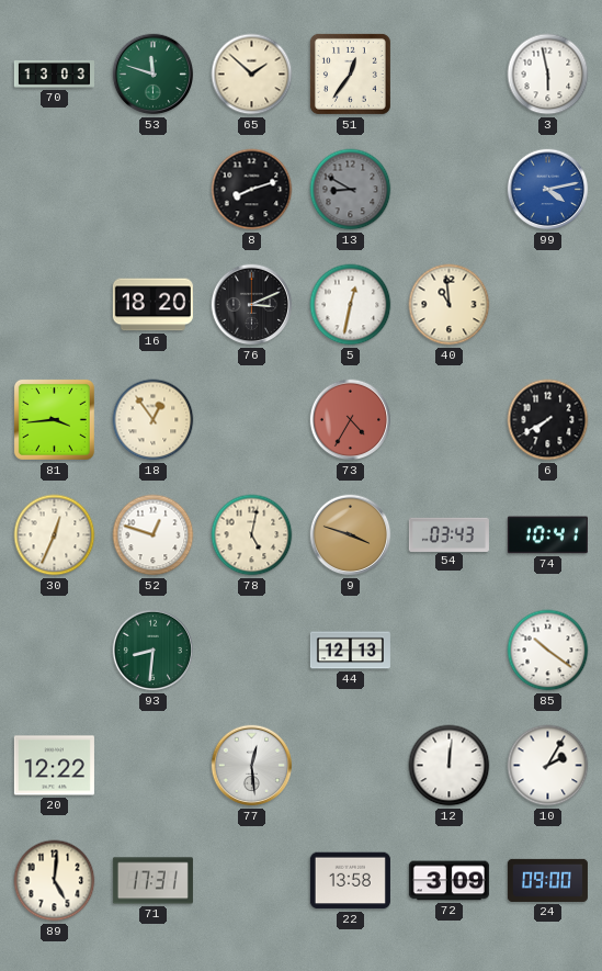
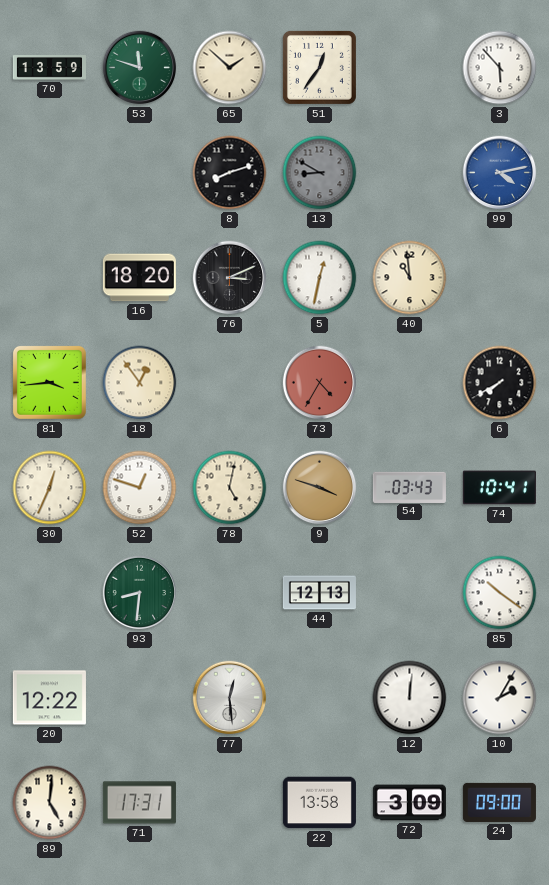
70: 13:03 -> 13:59 (49, 68)
3: 5:58 -> 5:53 (500, 68)
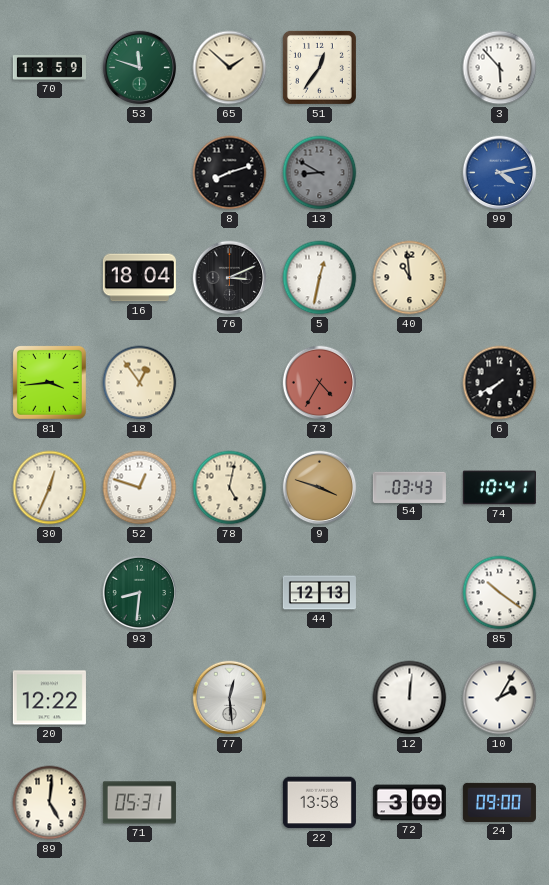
16: 18:20 -> 18:04 (139, 278)
71: 17:31 -> 05:31 (139, 803)
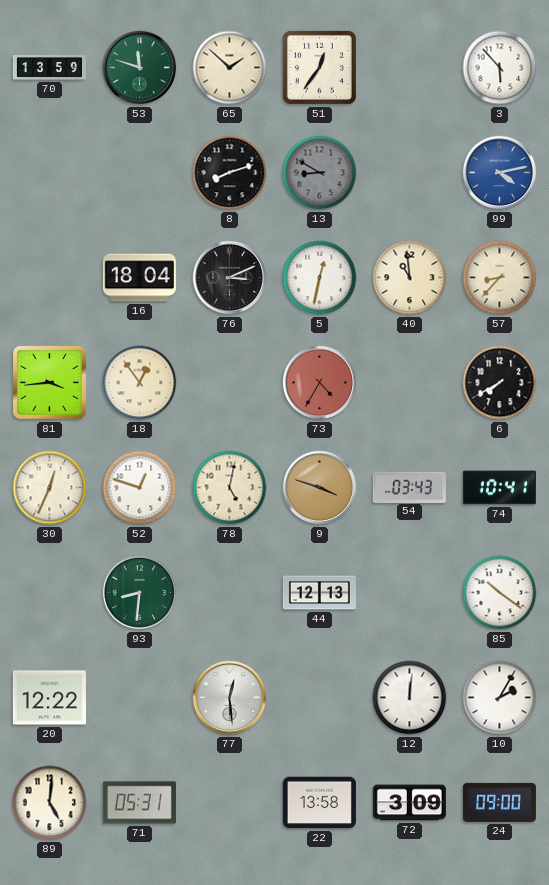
57: none -> 8:37 (500, 278)
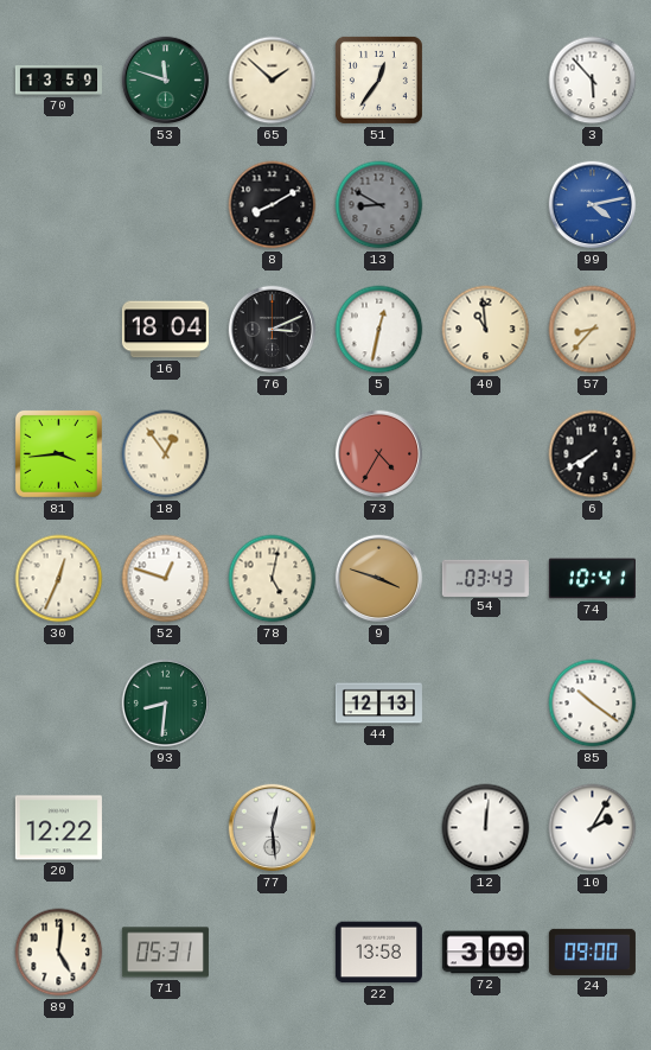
8: 8:12 -> 8:10 (273, 205)
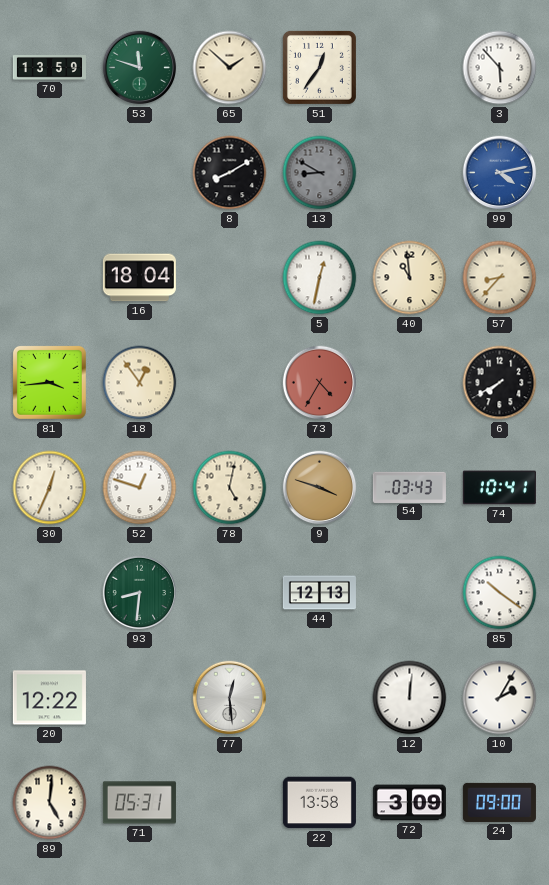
76: 3:11 -> none (273, 330)
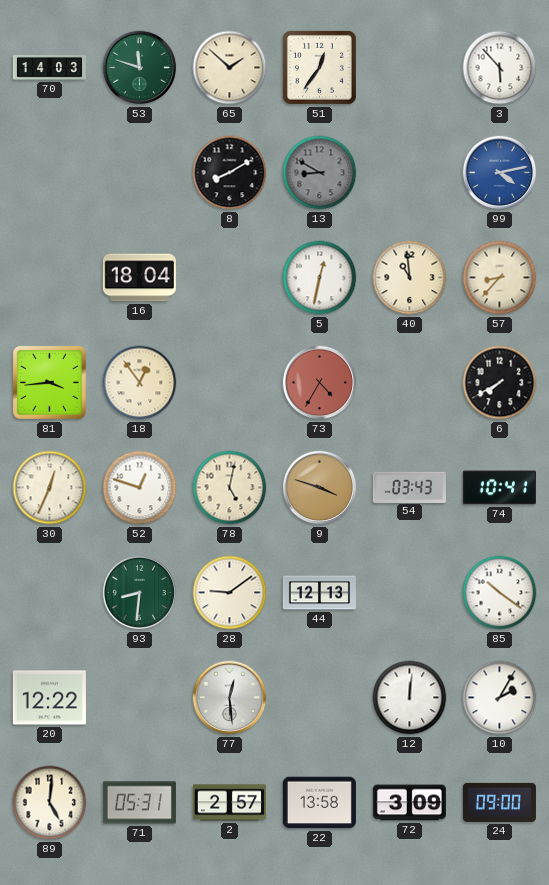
70: 13:59 -> 14:03 (49, 68)
28: none -> 9:09 (230, 593)
2: none -> 2:57 (229, 803)
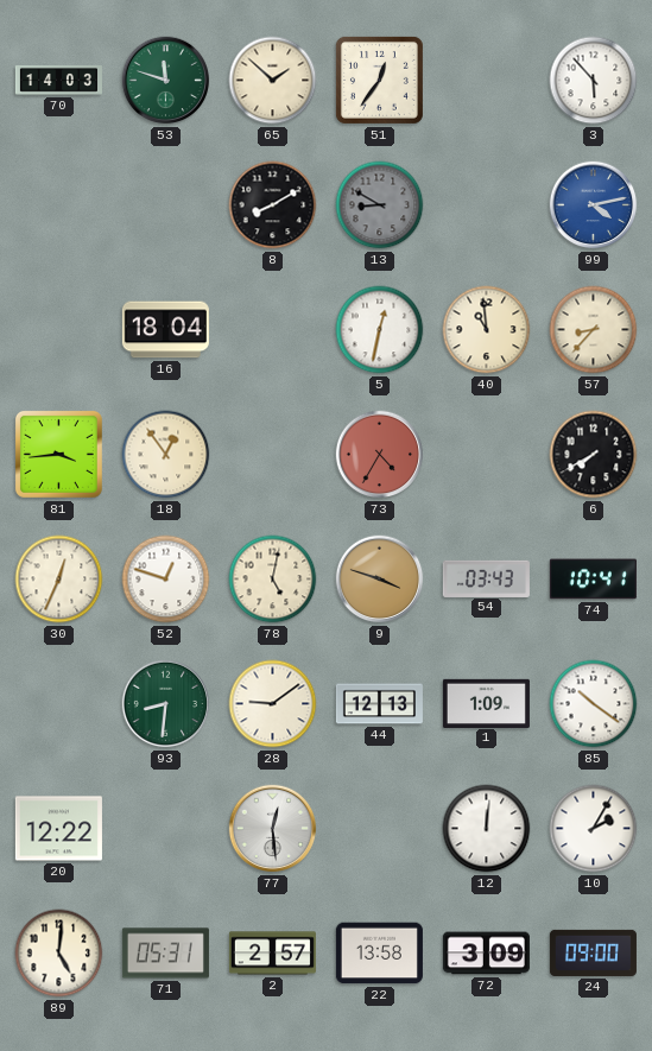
1: none -> 1:09 (486, 703)
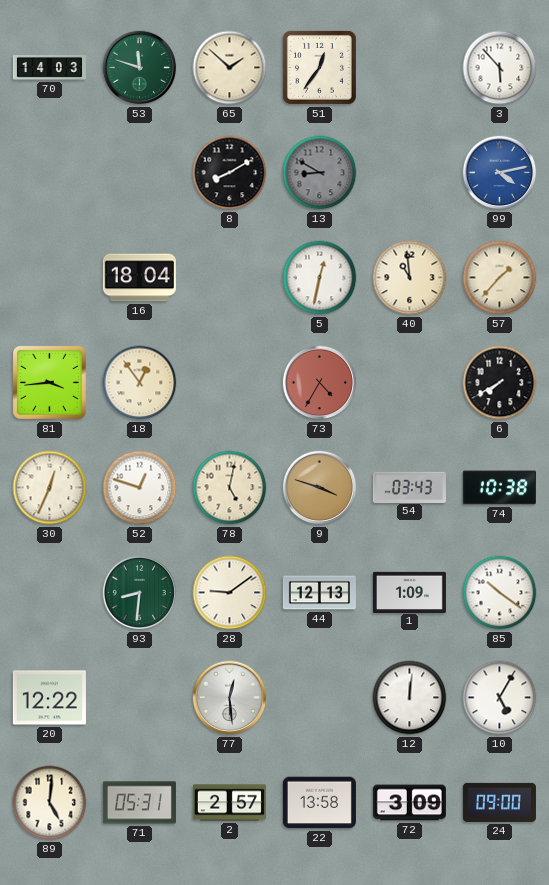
57: 8:37 -> 1:37 (500, 278)
74: 10:41 -> 10:38 (499, 488)
10: 2:05 -> 5:05 (500, 698)
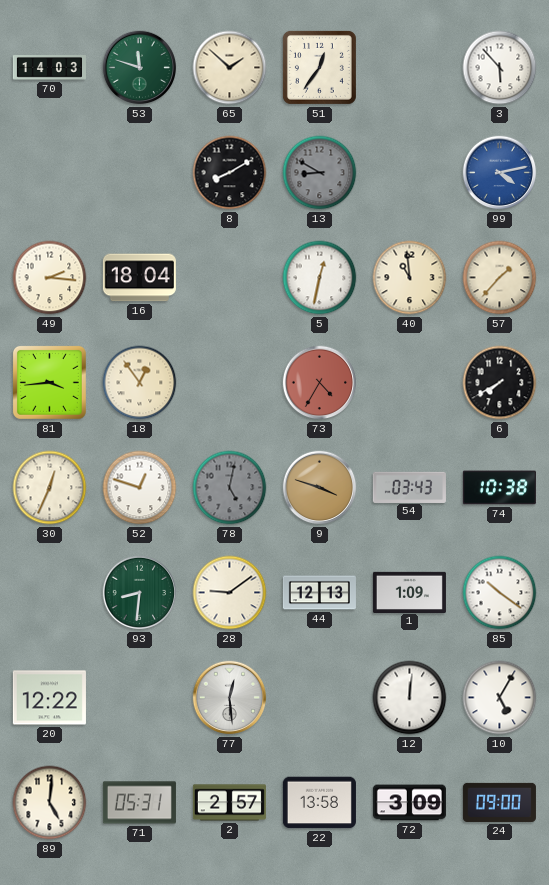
49: none -> 2:16 (50, 278)
78 dial: cream -> grey (230, 488)
